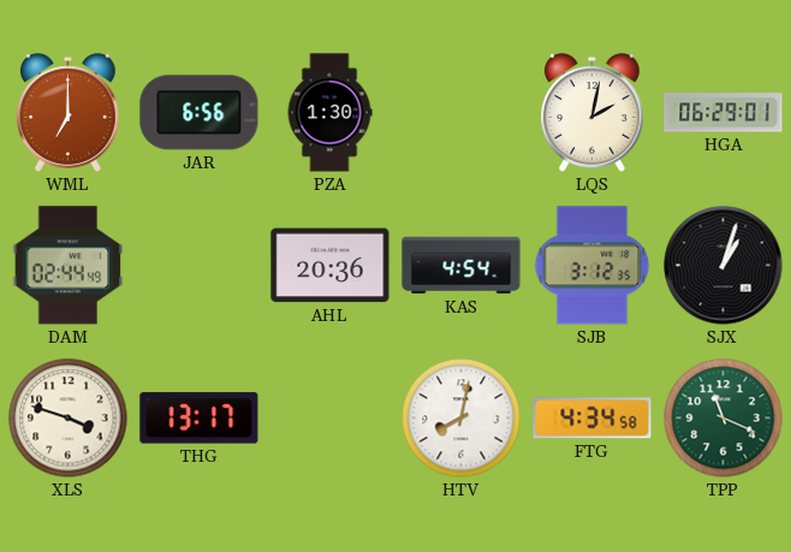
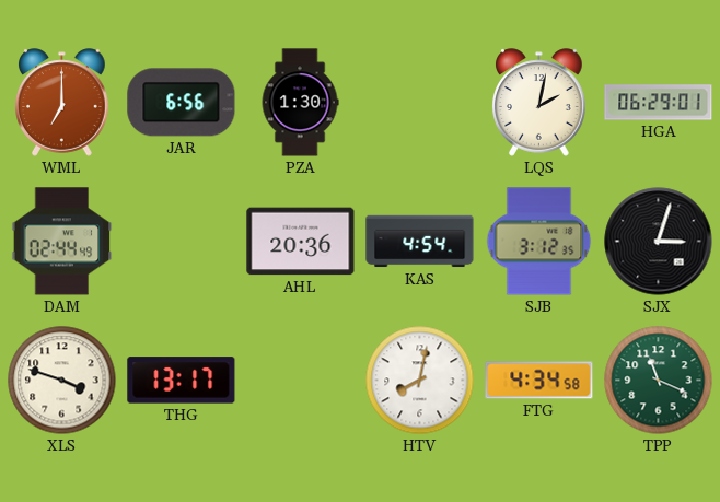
SJX: 1:03 -> 3:03 (659, 242)
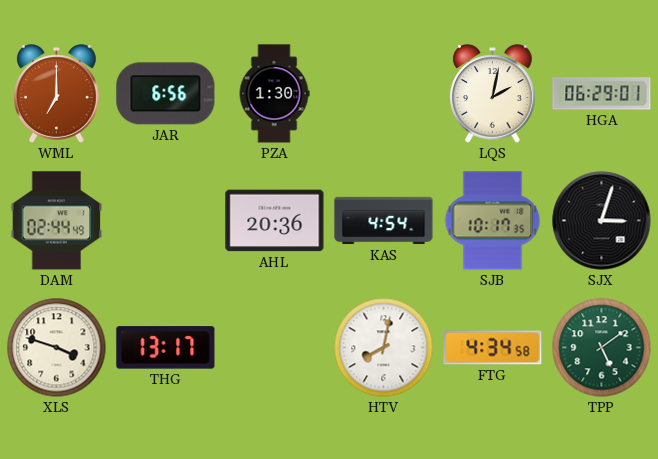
SJB: 3:12 -> 10:17 (493, 221)
TPP: 11:19 -> 5:09 (602, 348)
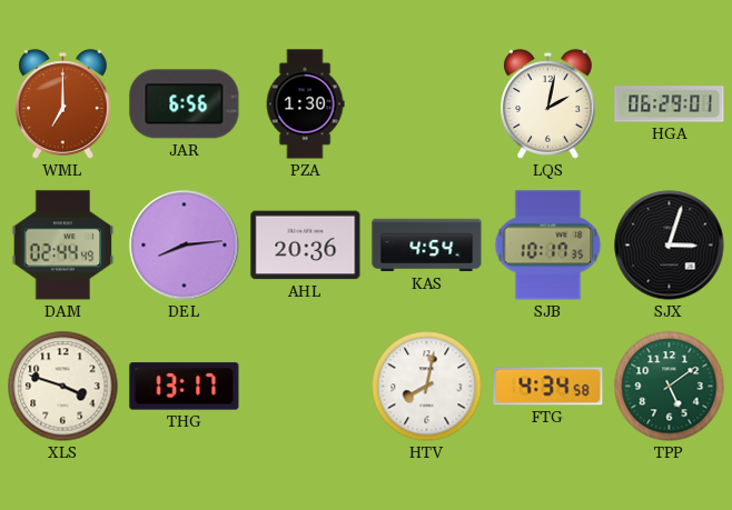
DEL: none -> 8:14 (185, 246)
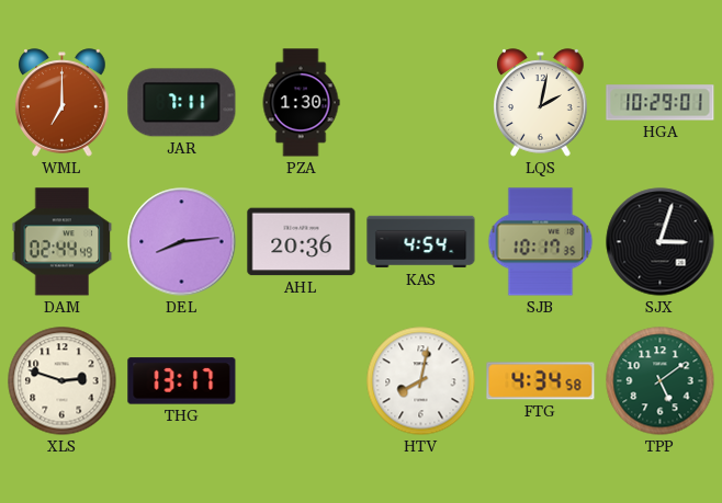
JAR: 6:56 -> 7:11 (182, 103)
HGA: 06:29 -> 10:29 (661, 103)
XLS: 3:48 -> 2:48 (63, 381)
